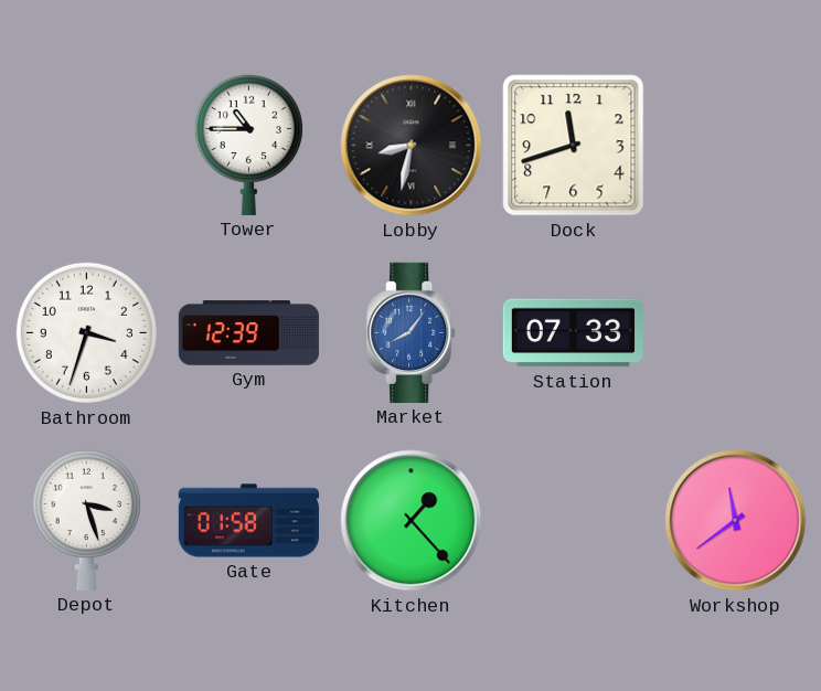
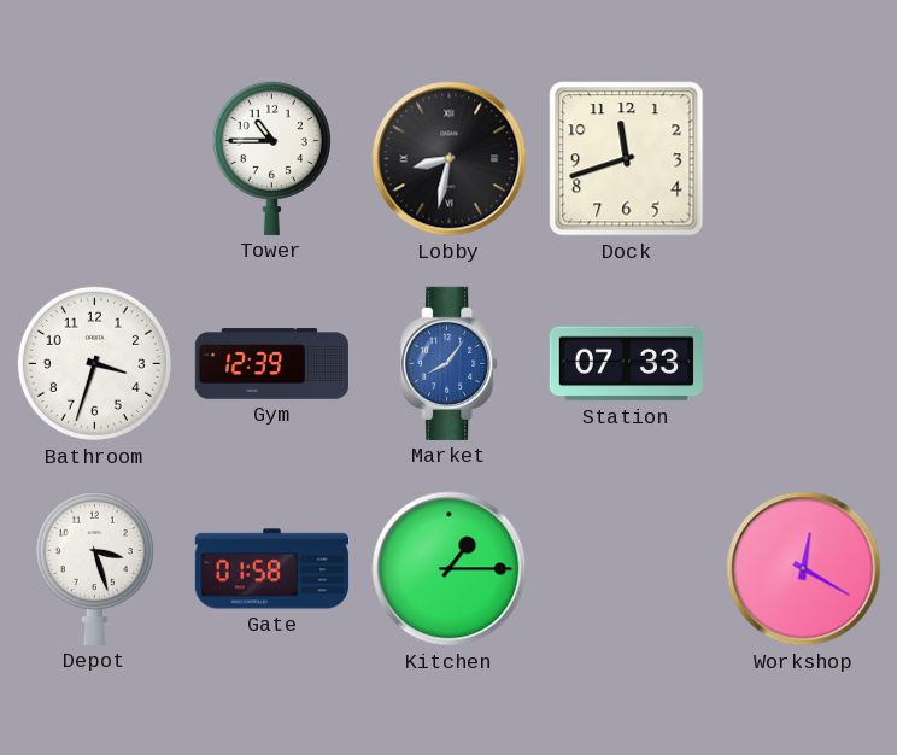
Kitchen: 1:23 -> 1:15 (450, 569)
Workshop: 11:39 -> 12:20 (804, 569)
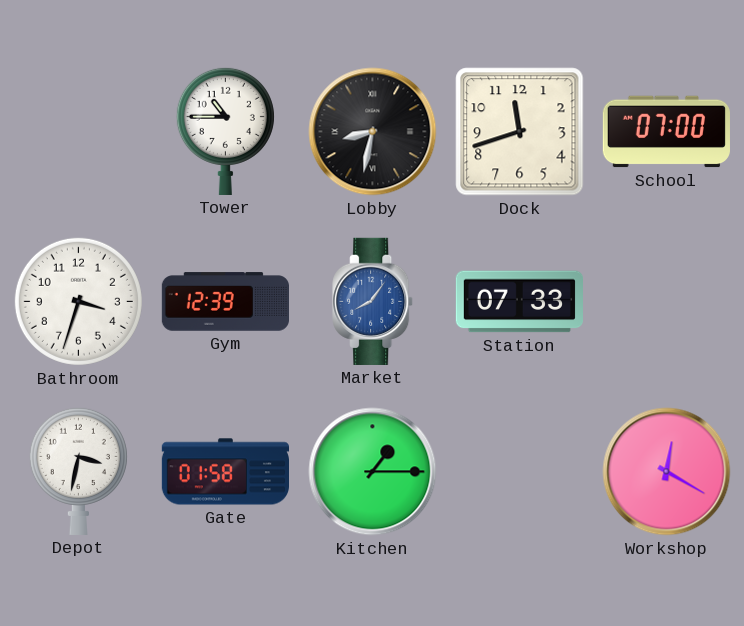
School: none -> 07:00 (666, 132)
Depot: 3:27 -> 3:32 (78, 471)
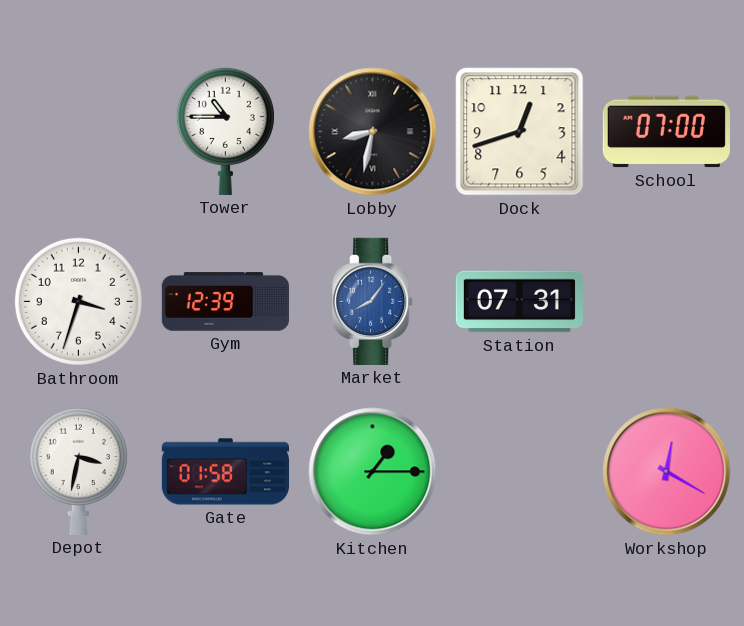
Dock: 11:42 -> 12:42 (520, 132)
Station: 07:33 -> 07:31 (519, 302)
